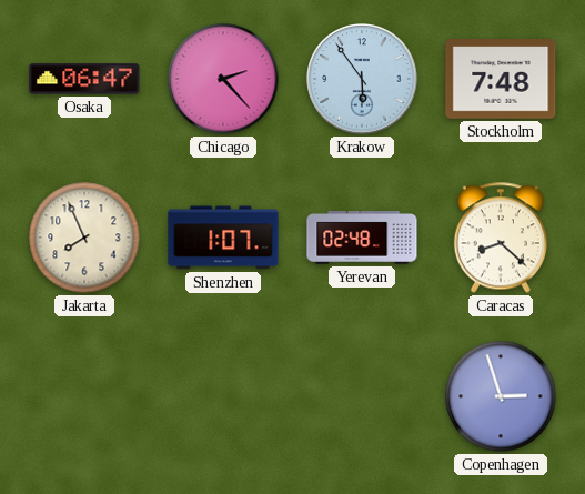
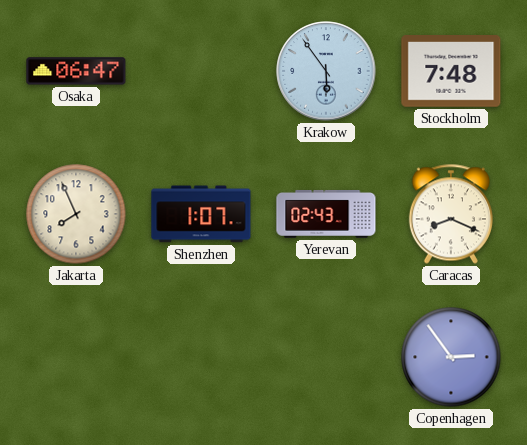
Chicago: 2:23 -> none (223, 79)
Yerevan: 02:48 -> 02:43 (326, 214)
Caracas: 8:22 -> 8:19 (451, 214)
Copenhagen: 2:57 -> 2:54 (451, 357)
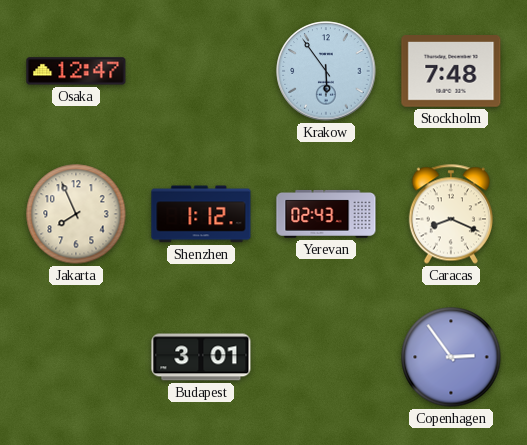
Osaka: 06:47 -> 12:47 (76, 71)
Shenzhen: 1:07 -> 1:12 (201, 214)
Budapest: none -> 3:01 (201, 357)
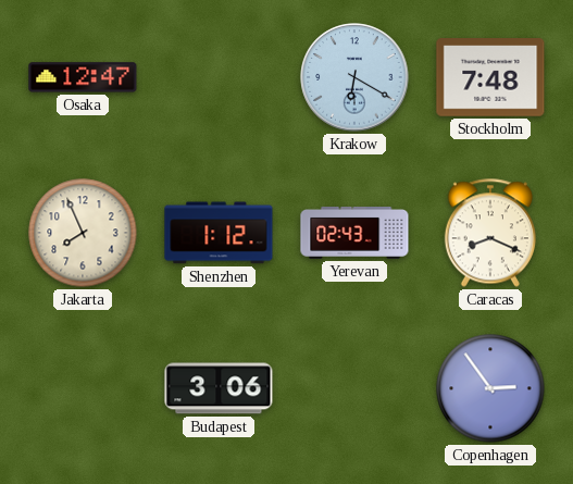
Krakow: 5:54 -> 6:20 (354, 77)
Budapest: 3:01 -> 3:06 (219, 388)
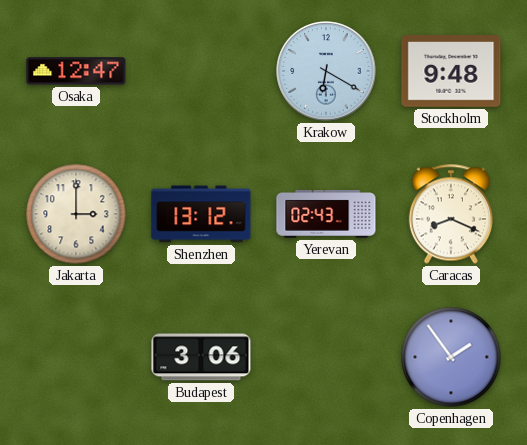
Stockholm: 7:48 -> 9:48 (451, 72)
Jakarta: 7:56 -> 3:00 (76, 214)
Shenzhen: 1:12 -> 13:12 (201, 214)
Copenhagen: 2:54 -> 1:54 (451, 357)
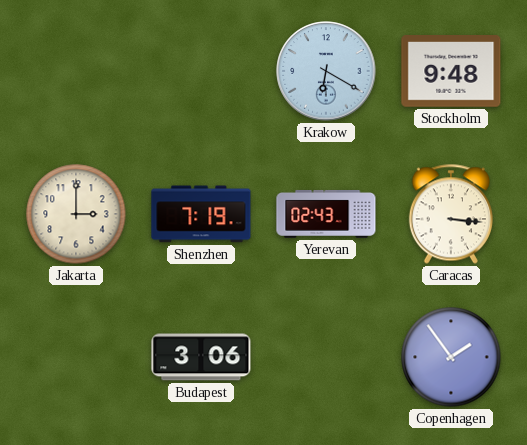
Osaka: 12:47 -> none (76, 71)
Shenzhen: 13:12 -> 7:19 (201, 214)
Caracas: 8:19 -> 3:16 (451, 214)
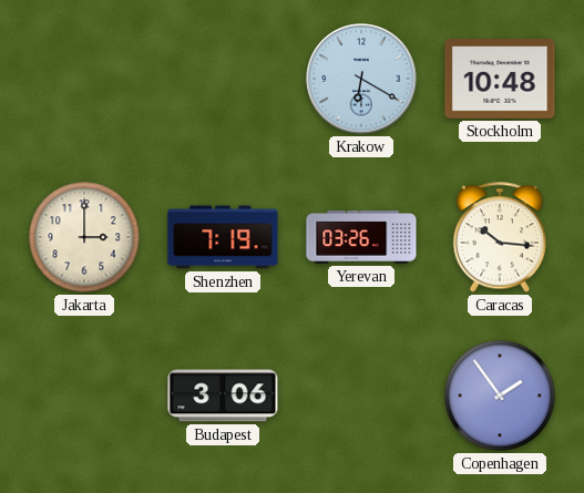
Stockholm: 9:48 -> 10:48 (500, 80)
Yerevan: 02:43 -> 03:26 (361, 237)
Caracas: 3:16 -> 10:16 (500, 237)
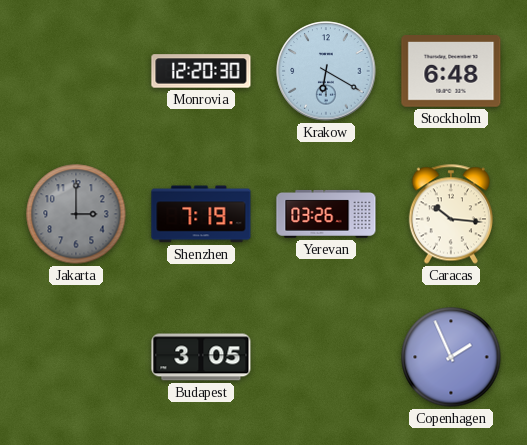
Monrovia: none -> 12:20 (201, 71)
Stockholm: 10:48 -> 6:48 (451, 72)
Jakarta dial: cream -> grey (76, 214)
Budapest: 3:06 -> 3:05 (201, 357)
Copenhagen: 1:54 -> 1:56 (451, 357)
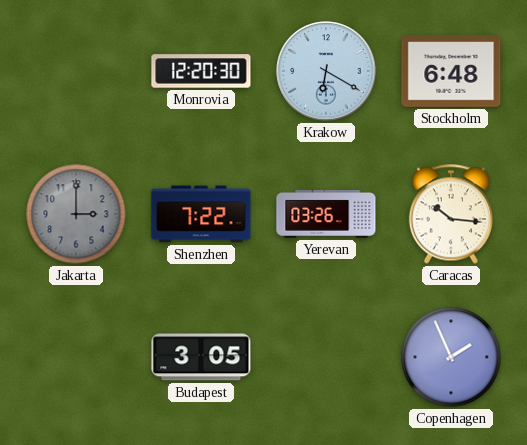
Shenzhen: 7:19 -> 7:22 (201, 214)
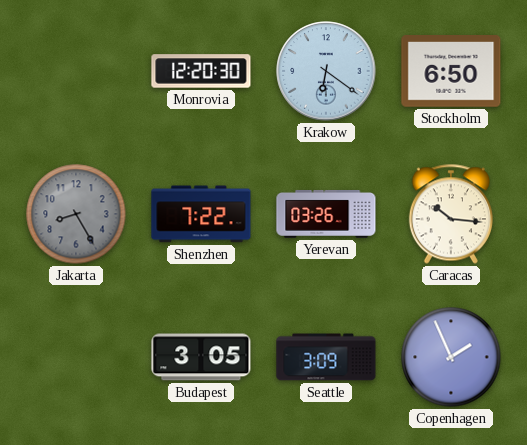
Krakow: 6:20 -> 6:21 (326, 71)
Stockholm: 6:48 -> 6:50 (451, 72)
Jakarta: 3:00 -> 8:25 (76, 214)
Seattle: none -> 3:09 (326, 357)
